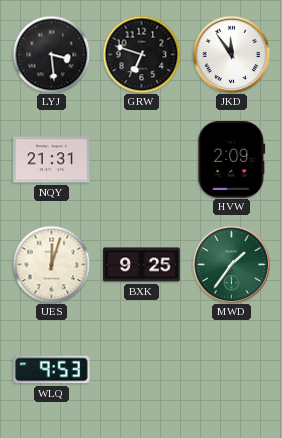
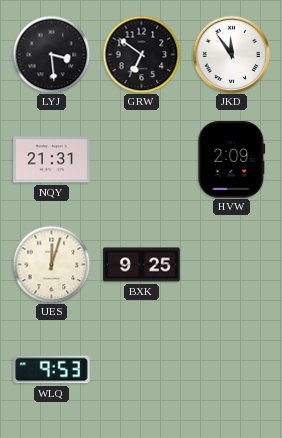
GRW: 6:48 -> 6:51 (141, 54)
MWD: 1:36 -> none (231, 264)
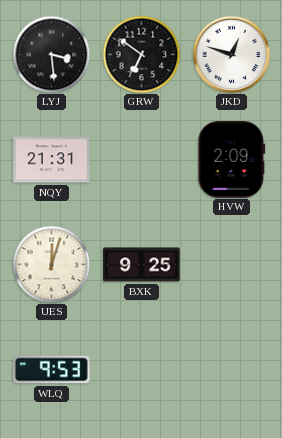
JKD: 11:54 -> 12:48 (231, 54)
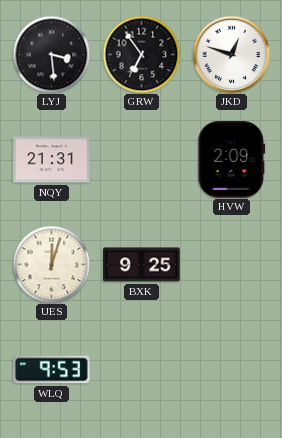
GRW: 6:51 -> 6:54 (141, 54)
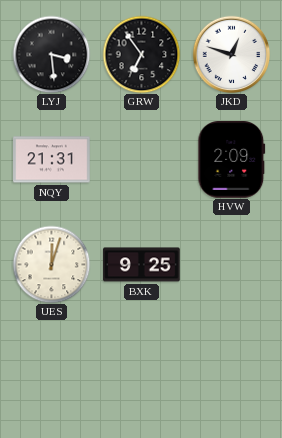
WLQ: 9:53 -> none (52, 370)
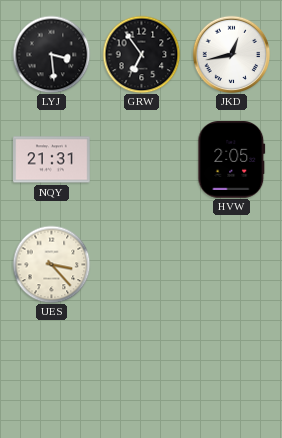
JKD: 12:48 -> 12:43 (231, 54)
HVW: 2:09 -> 2:05 (232, 160)
UES: 12:03 -> 3:23 (51, 264)
BXK: 9:25 -> none (142, 265)
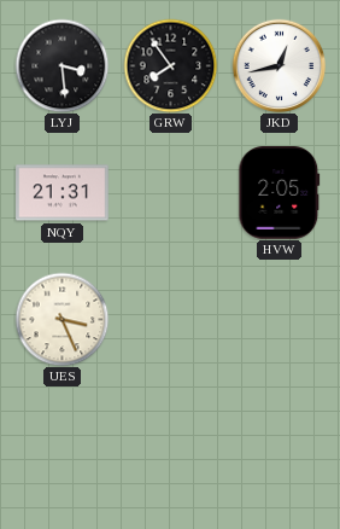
GRW: 6:54 -> 7:54 (170, 65)
UES: 3:23 -> 3:26 (61, 319)
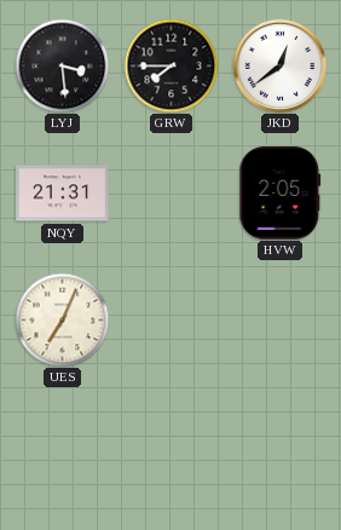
GRW: 7:54 -> 7:45 (170, 65)
JKD: 12:43 -> 12:39 (279, 65)
UES: 3:26 -> 7:04 (62, 319)
